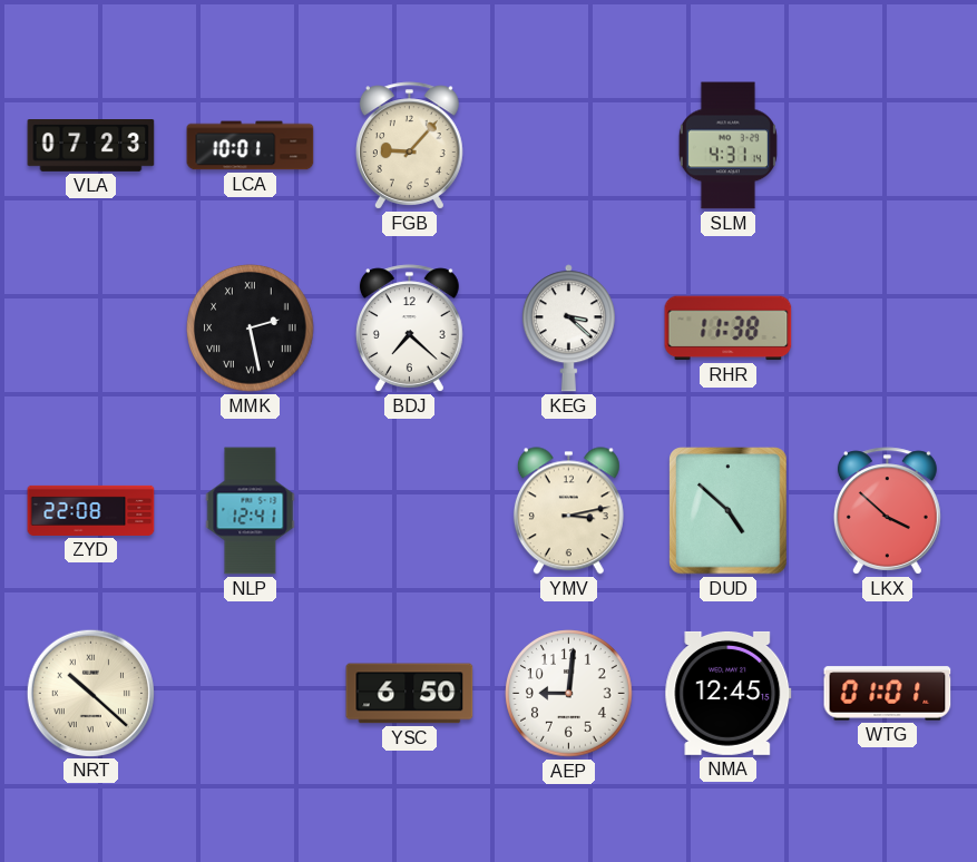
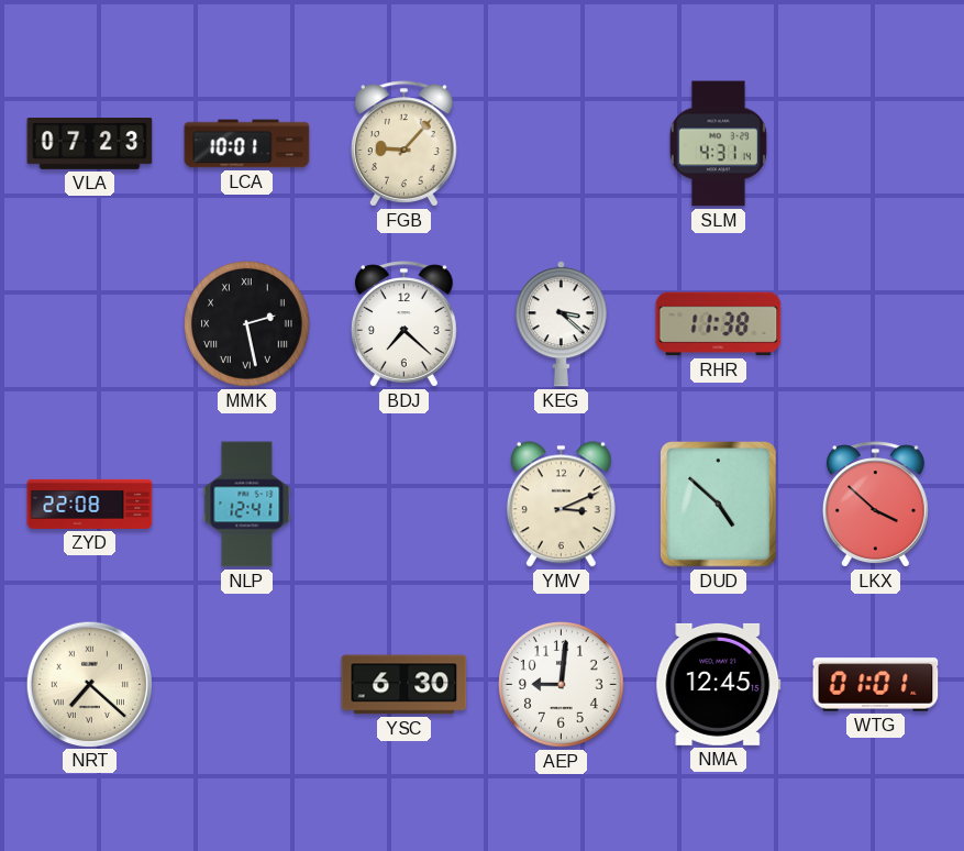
YMV: 3:13 -> 3:11 (561, 505)
NRT: 10:22 -> 7:22 (89, 684)
YSC: 6:50 -> 6:30 (405, 685)
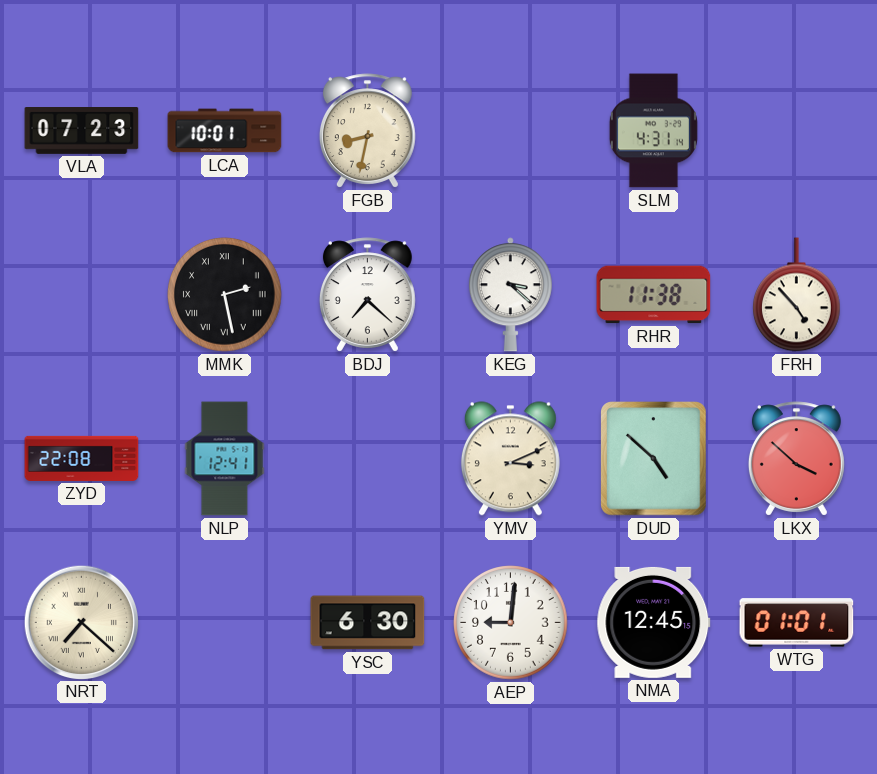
FGB: 9:07 -> 8:32 (367, 131)
FRH: none -> 4:53 (797, 295)
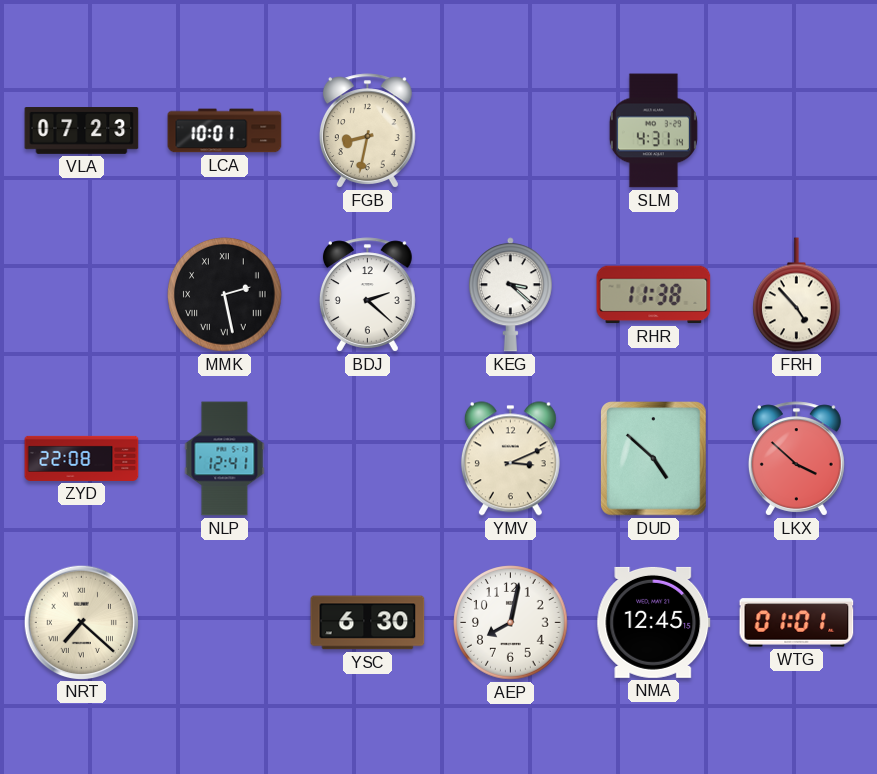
BDJ: 7:22 -> 2:22 (367, 295)
AEP: 9:01 -> 8:02 (511, 623)
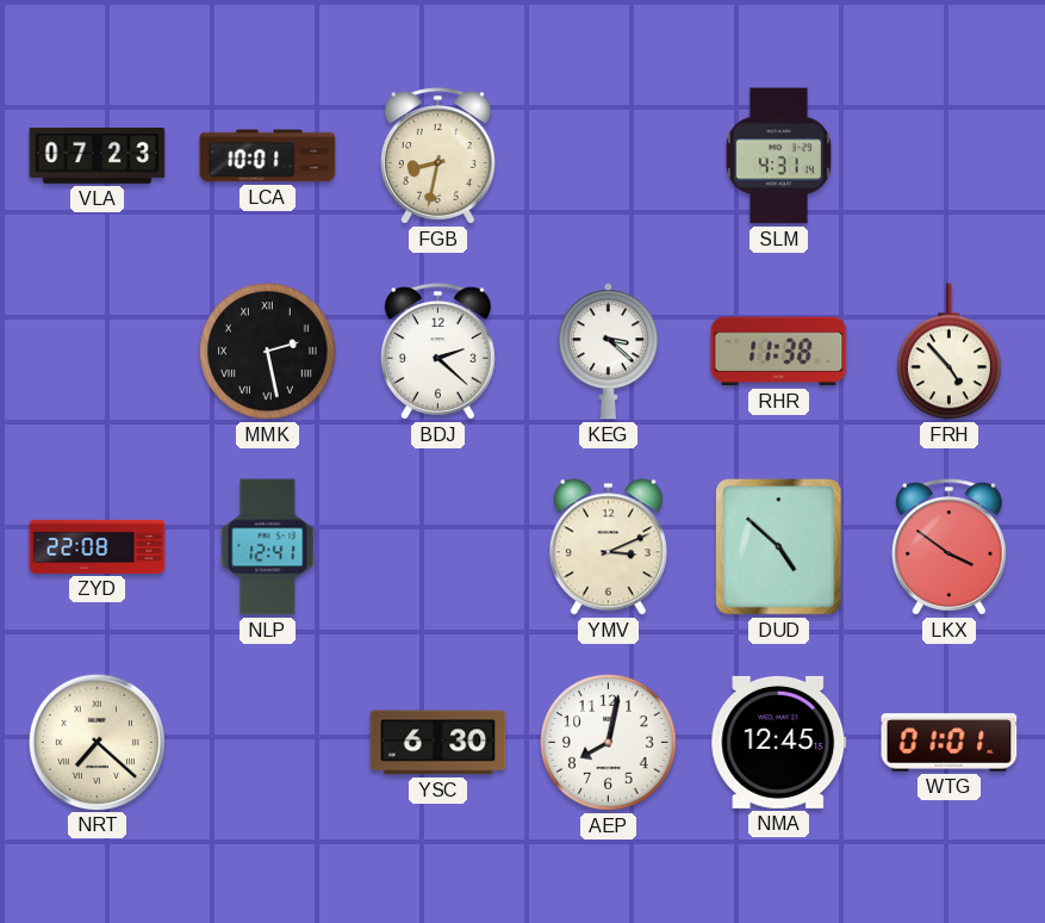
LKX: 3:52 -> 3:51 (948, 547)
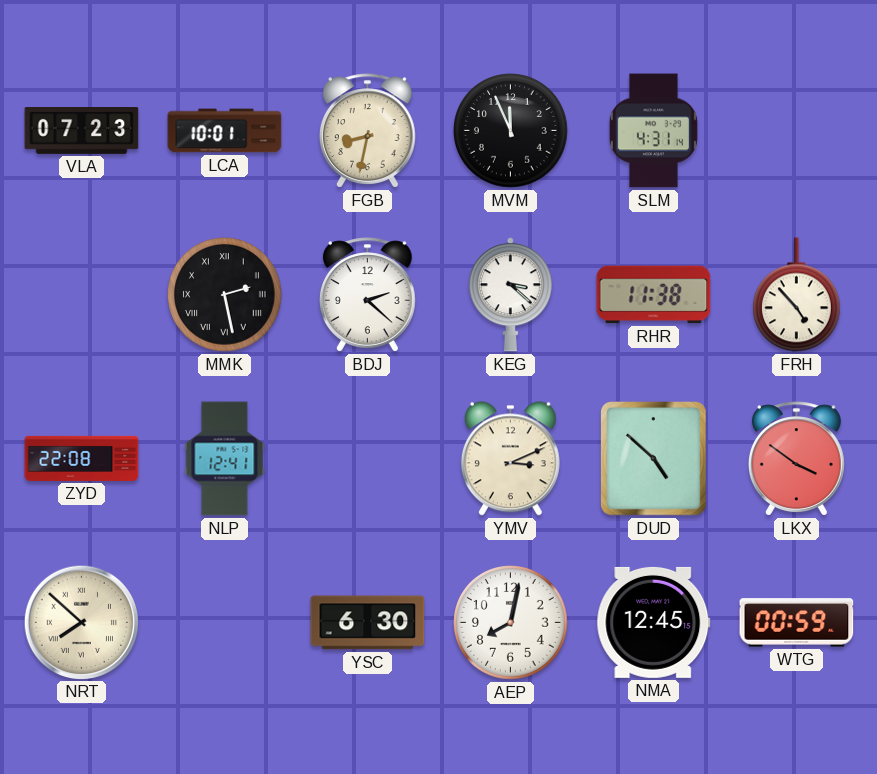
MVM: none -> 11:56 (511, 131)
NRT: 7:22 -> 7:52 (81, 622)
WTG: 01:01 -> 00:59 (797, 623)
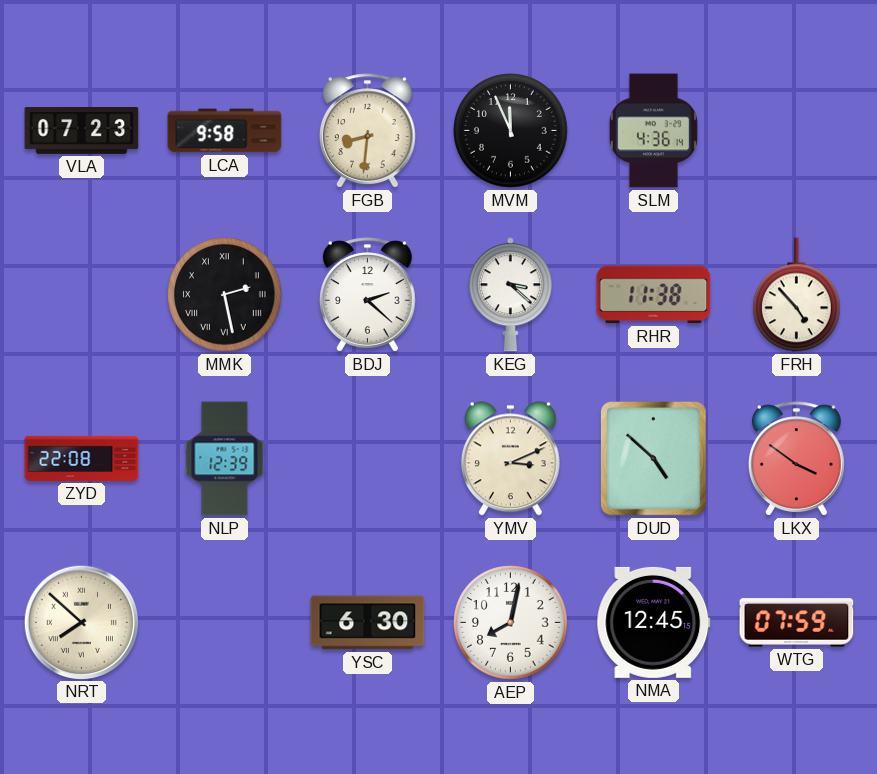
LCA: 10:01 -> 9:58 (225, 131)
FGB: 8:32 -> 8:31 (367, 131)
SLM: 4:31 -> 4:36 (653, 131)
NLP: 12:41 -> 12:39 (225, 459)
WTG: 00:59 -> 07:59 (797, 623)
